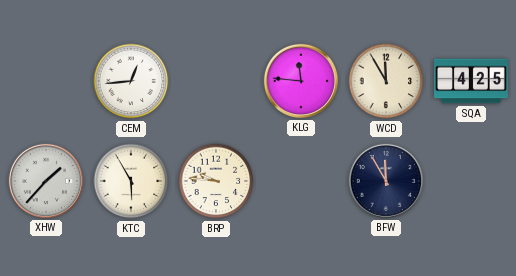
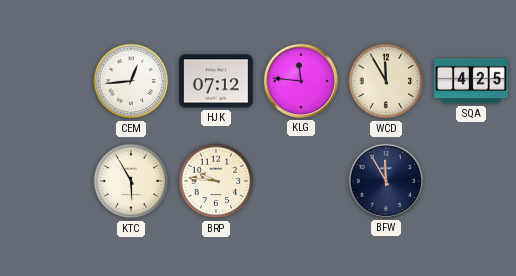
HJK: none -> 07:12 (216, 81)
XHW: 1:37 -> none (46, 181)
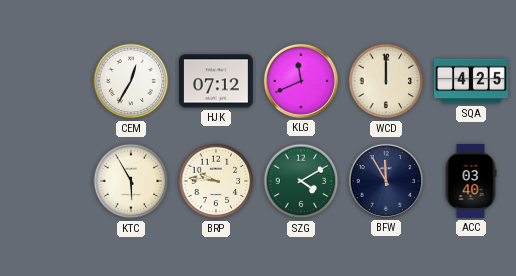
CEM: 12:44 -> 12:35 (131, 81)
KLG: 11:46 -> 11:41 (301, 81)
WCD: 11:55 -> 12:00 (386, 81)
SZG: none -> 4:10 (301, 181)
ACC: none -> 03:40 (471, 182)
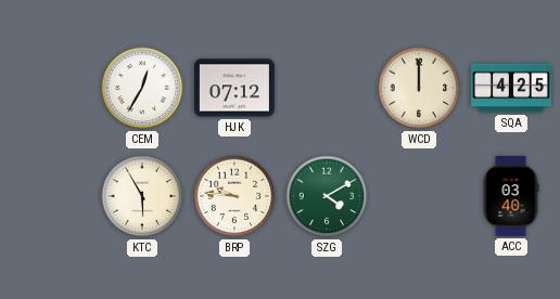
KLG: 11:41 -> none (301, 81)
BFW: 11:55 -> none (386, 181)
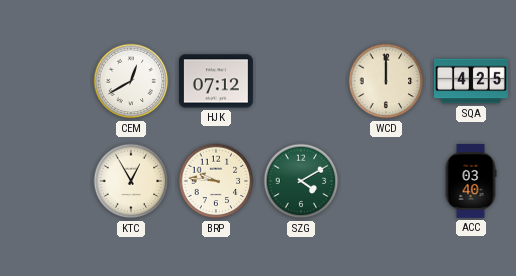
CEM: 12:35 -> 12:40 (131, 81)
KTC: 5:55 -> 12:55 (131, 181)
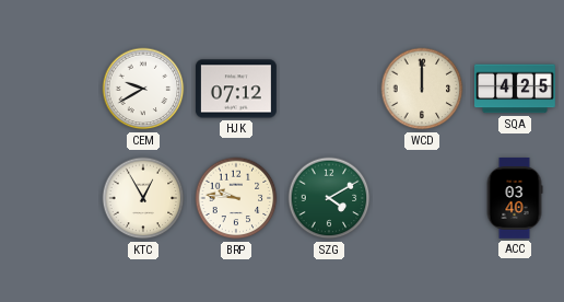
CEM: 12:40 -> 9:40 (143, 89)
